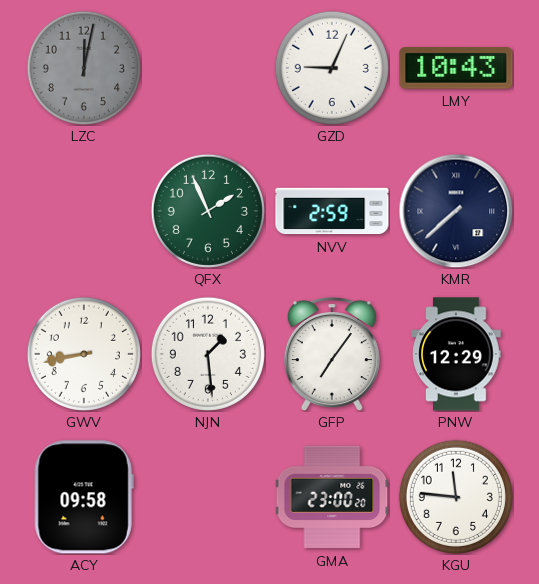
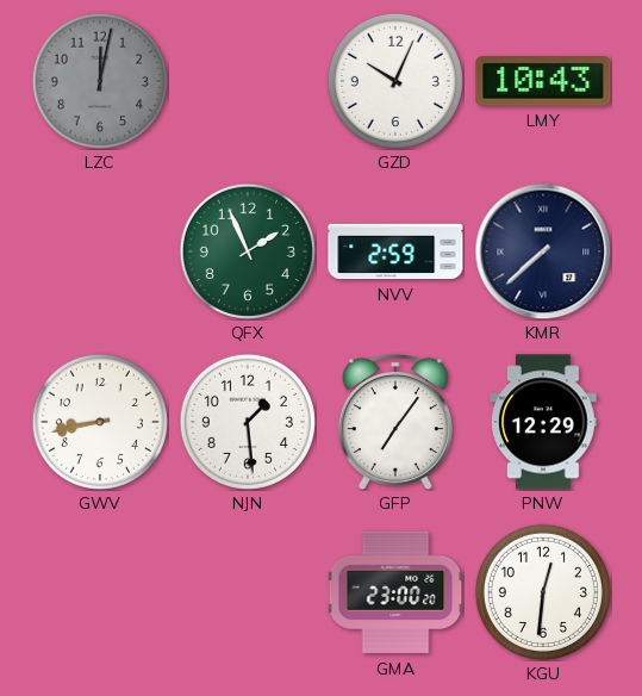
GZD: 9:04 -> 10:04 (395, 81)
ACY: 09:58 -> none (84, 497)
KGU: 11:46 -> 12:31 (543, 592)
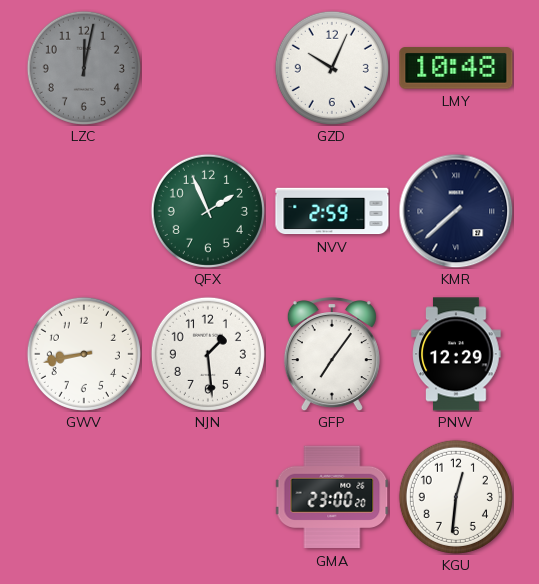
LMY: 10:43 -> 10:48 (456, 68)
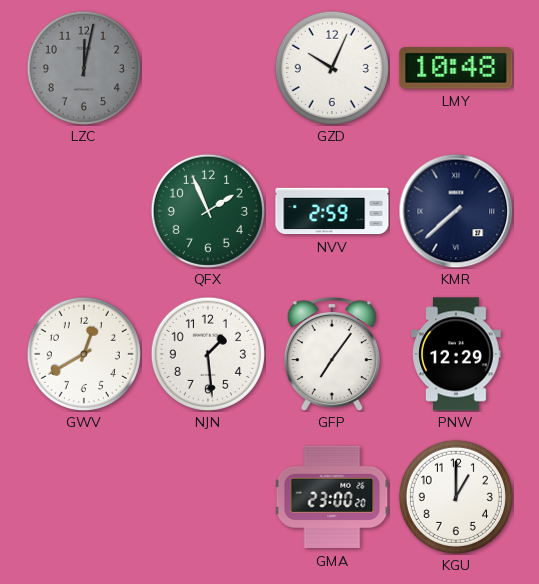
GWV: 8:43 -> 12:40 (84, 354)
KGU: 12:31 -> 1:00 (456, 497)
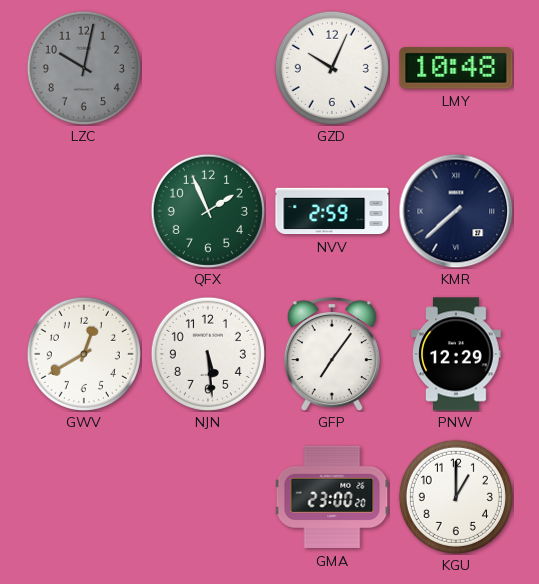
LZC: 12:02 -> 10:02 (84, 68)
NJN: 1:29 -> 5:29 (208, 354)
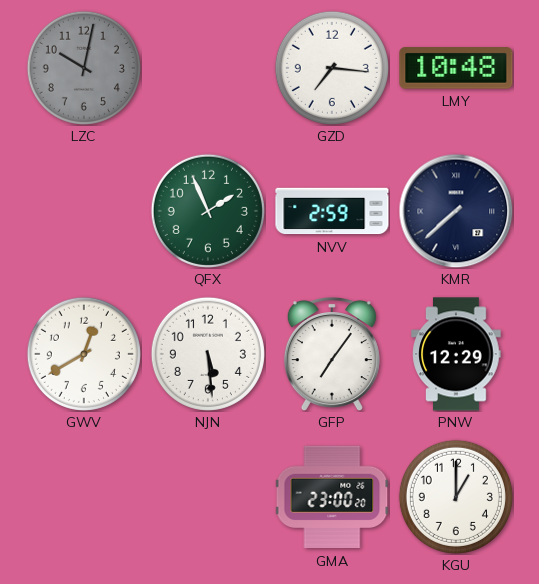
GZD: 10:04 -> 7:16 (332, 68)
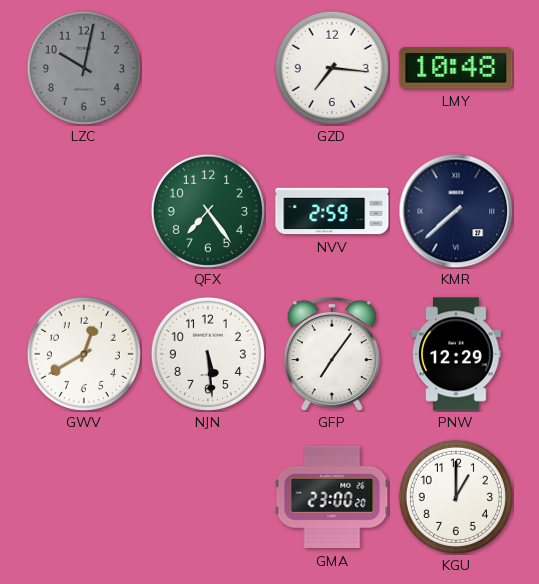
QFX: 1:56 -> 7:24 (208, 211)
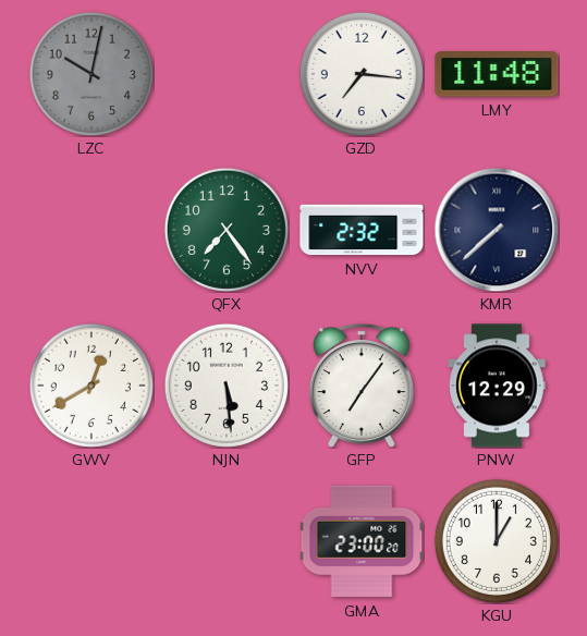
LMY: 10:48 -> 11:48 (497, 74)
NVV: 2:59 -> 2:32 (362, 230)
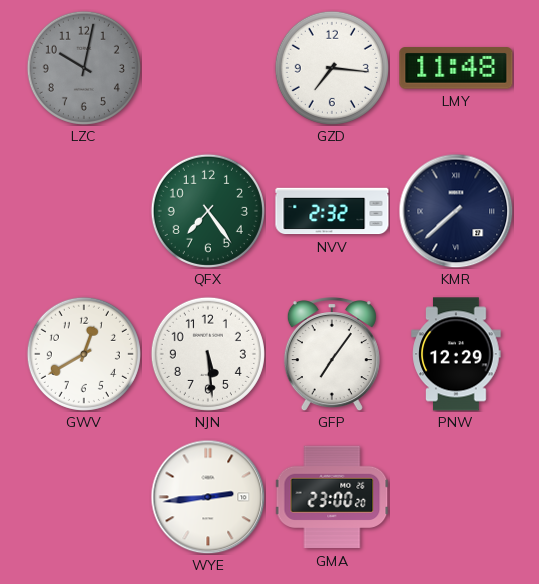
WYE: none -> 2:44 (208, 497)
KGU: 1:00 -> none (497, 541)
